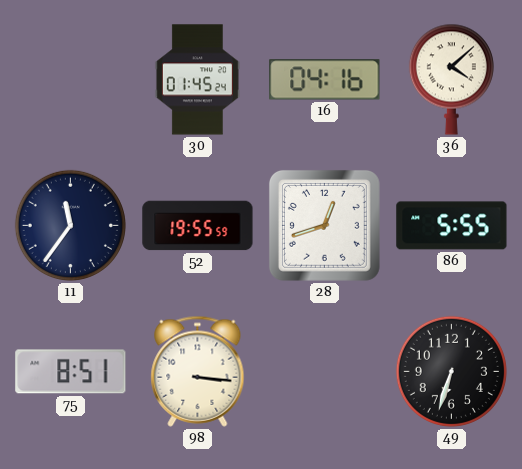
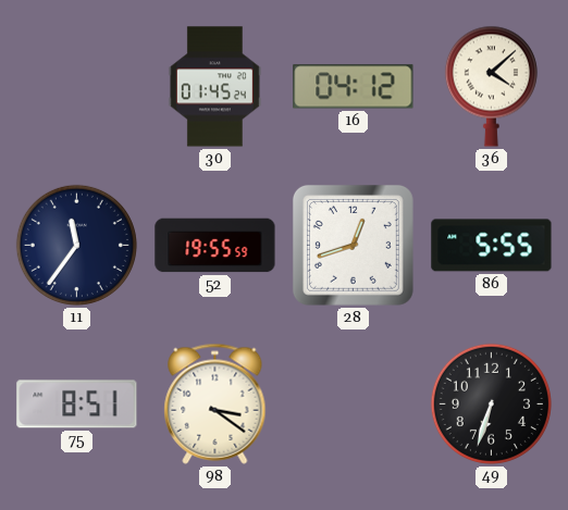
16: 04:16 -> 04:12 (354, 87)
98: 3:16 -> 3:21 (215, 403)
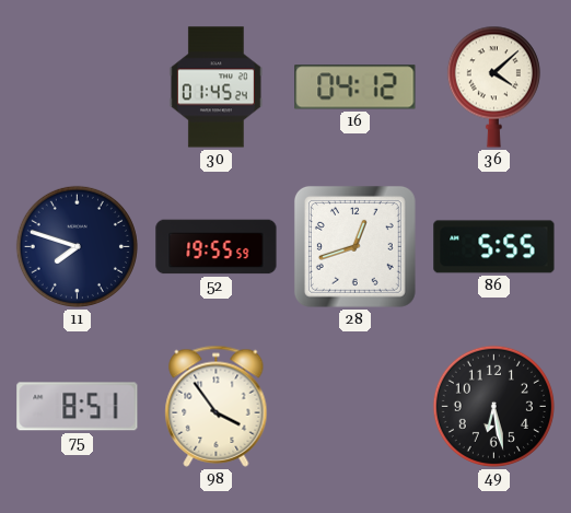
11: 11:36 -> 7:48 (77, 246)
98: 3:21 -> 3:54 (217, 406)
49: 6:33 -> 6:28 (493, 406)
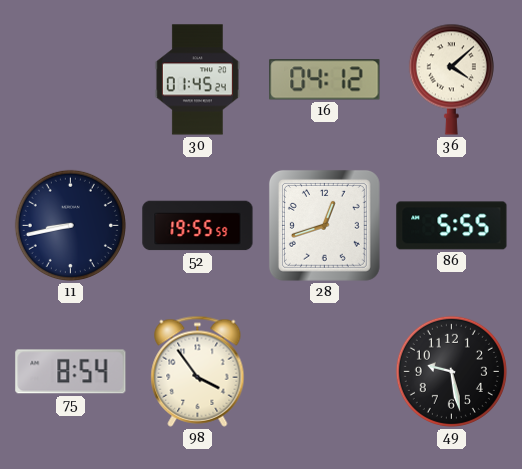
11: 7:48 -> 8:43 (70, 225)
75: 8:51 -> 8:54 (71, 372)
49: 6:28 -> 9:28 (451, 371)
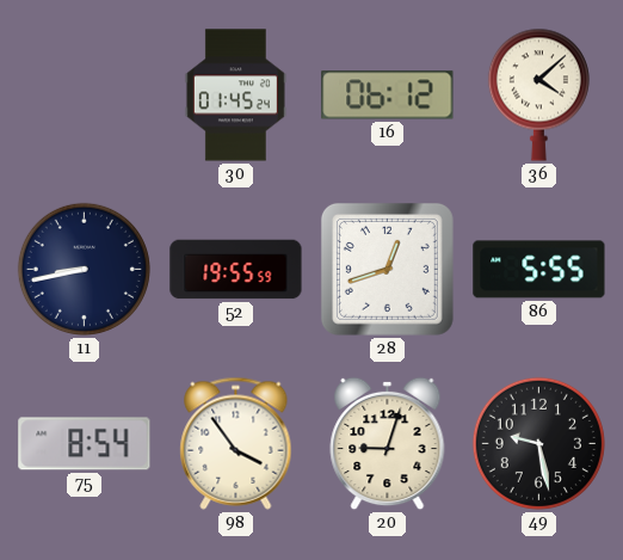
16: 04:12 -> 06:12 (388, 96)
20: none -> 9:03 (388, 444)
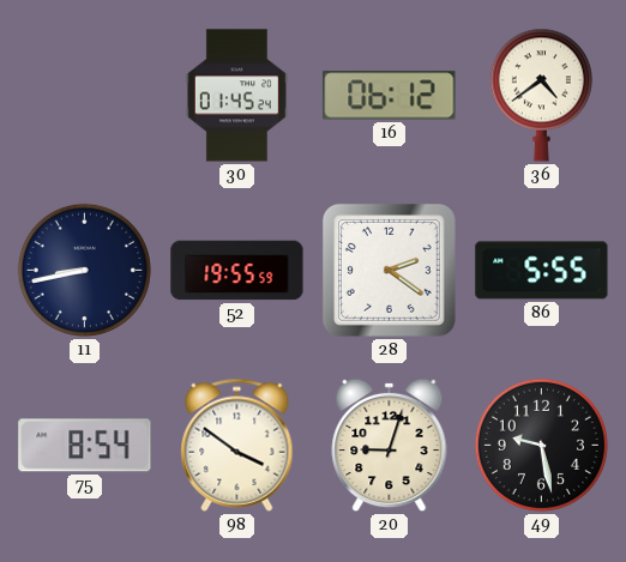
36: 4:08 -> 4:39 (541, 95)
28: 12:42 -> 2:21 (389, 270)
98: 3:54 -> 3:51 (237, 445)
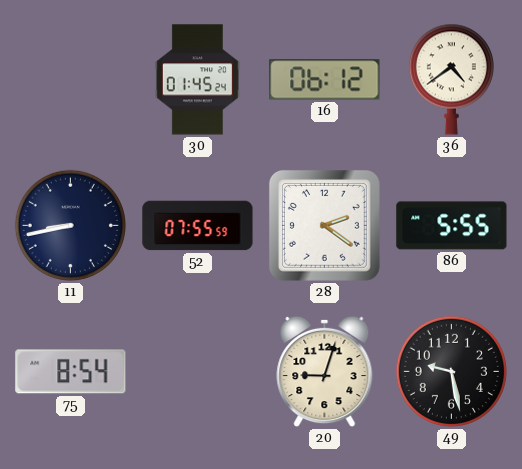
52: 19:55 -> 07:55 (198, 226)
98: 3:51 -> none (237, 445)
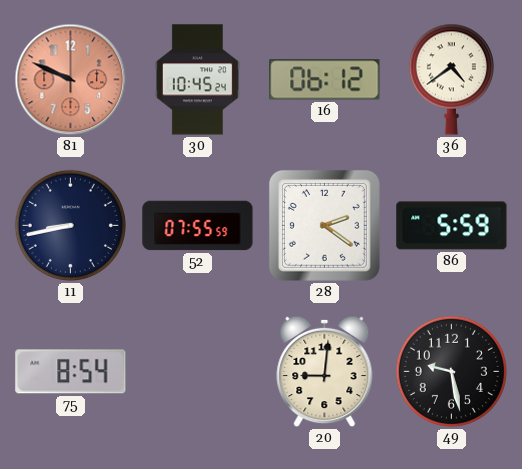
81: none -> 9:49 (71, 80)
30: 01:45 -> 10:45 (197, 80)
86: 5:55 -> 5:59 (452, 226)
20: 9:03 -> 9:01 (325, 372)
